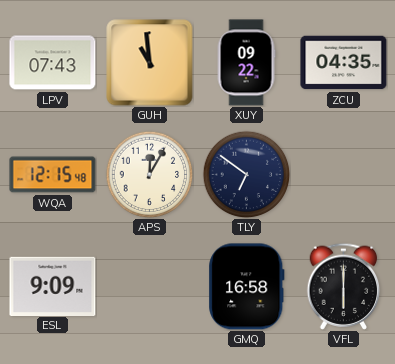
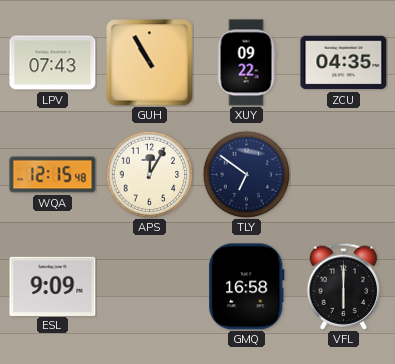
GUH: 10:59 -> 10:55 (150, 63)
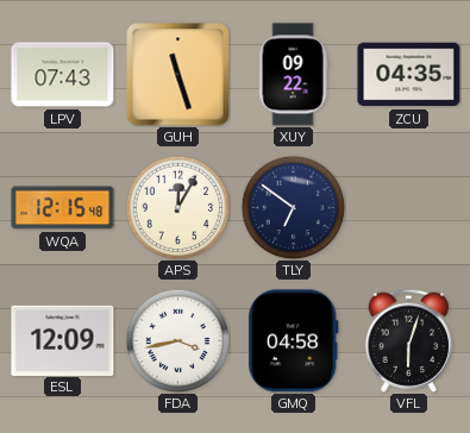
GUH: 10:55 -> 11:27 (178, 75)
ESL: 9:09 -> 12:09 (63, 340)
FDA: none -> 3:43 (177, 340)
GMQ: 16:58 -> 04:58 (294, 341)
VFL: 6:00 -> 6:03 (409, 340)
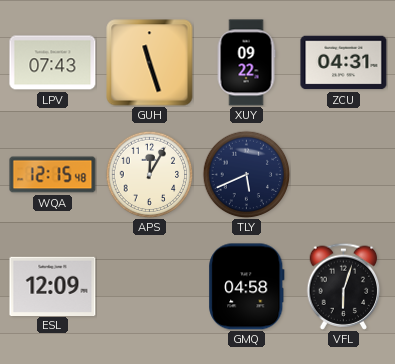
ZCU: 04:35 -> 04:31 (344, 63)
TLY: 6:51 -> 5:41 (246, 174)
FDA: 3:43 -> none (177, 340)
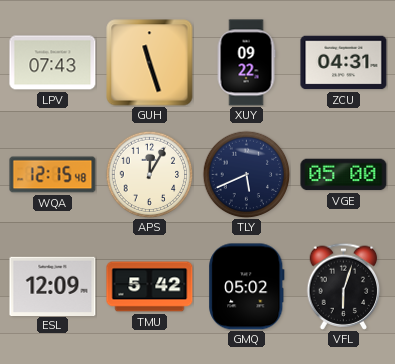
VGE: none -> 05:00 (344, 175)
TMU: none -> 5:42 (150, 287)
GMQ: 04:58 -> 05:02 (247, 287)
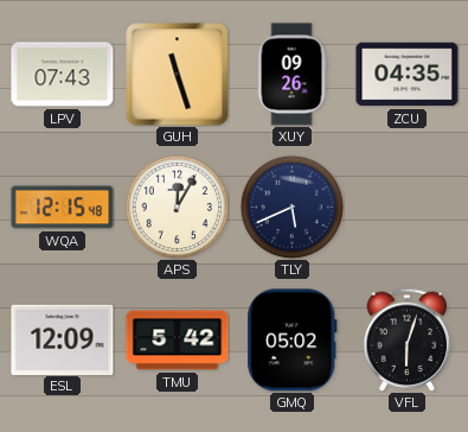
XUY: 09:22 -> 09:26 (291, 75)
ZCU: 04:31 -> 04:35 (408, 75)
VGE: 05:00 -> none (344, 175)
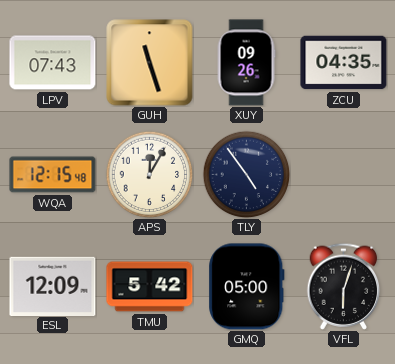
TLY: 5:41 -> 4:54 (246, 174)
GMQ: 05:02 -> 05:00 (247, 287)
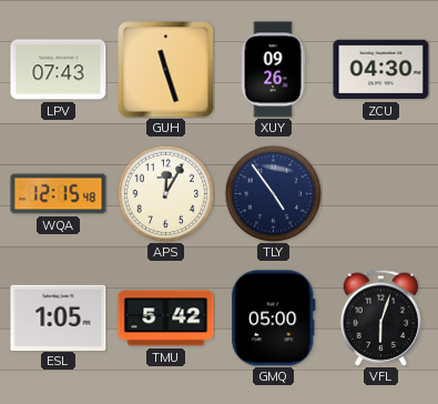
ZCU: 04:35 -> 04:30 (381, 70)
ESL: 12:09 -> 1:05 (59, 317)
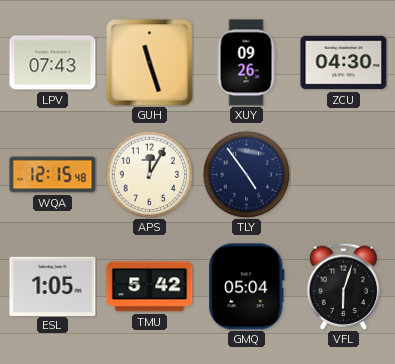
GMQ: 05:00 -> 05:04 (247, 287)
